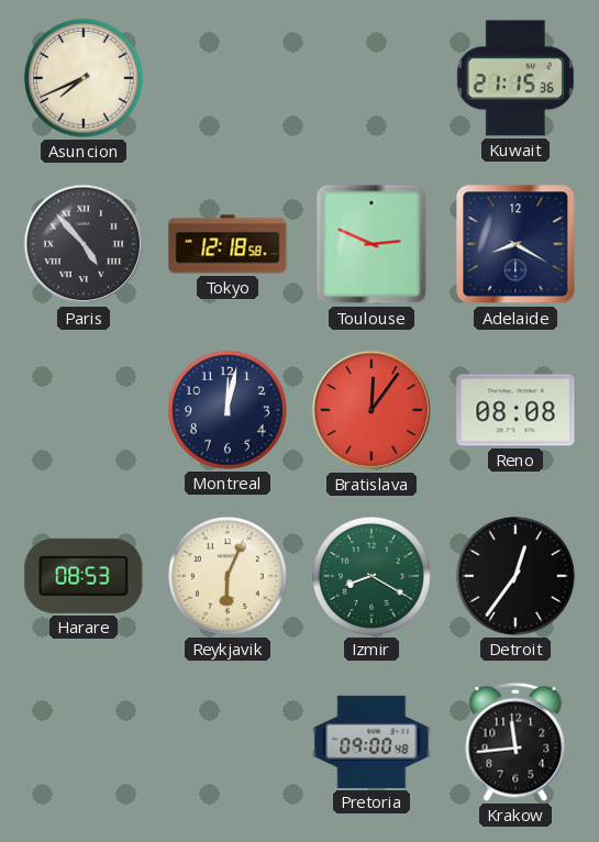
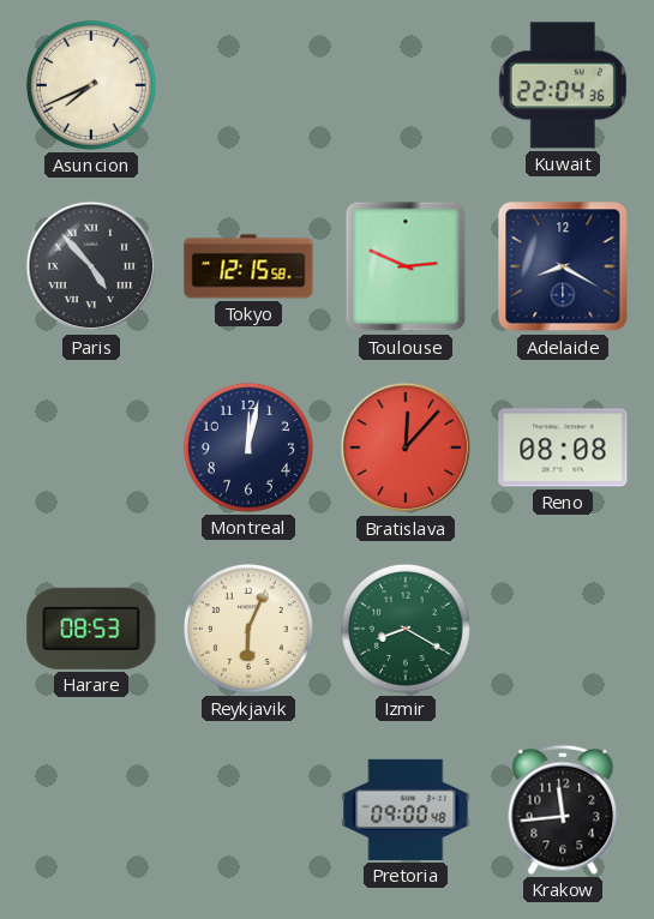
Kuwait: 21:15 -> 22:04 (563, 85)
Tokyo: 12:18 -> 12:15 (248, 266)
Bratislava: 12:06 -> 12:07 (406, 448)
Detroit: 12:36 -> none (515, 576)
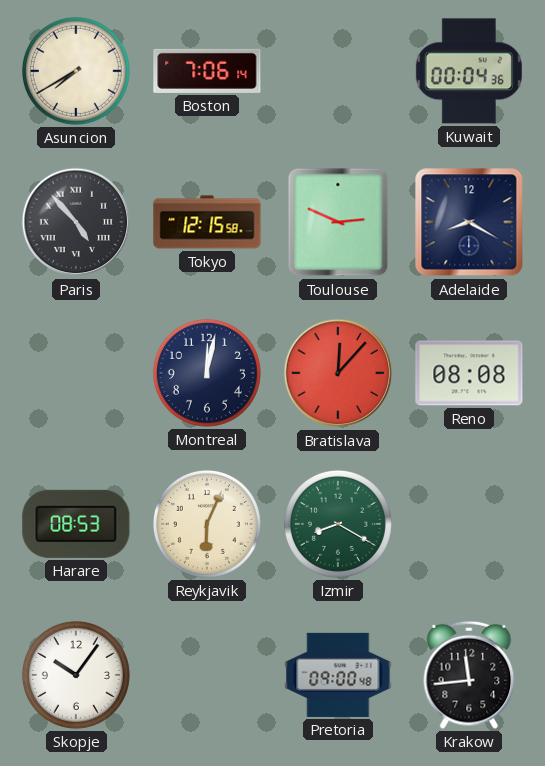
Asuncion: 7:41 -> 7:40 (76, 71)
Boston: none -> 7:06 (207, 71)
Kuwait: 22:04 -> 00:04 (469, 71)
Skopje: none -> 10:06 (76, 675)
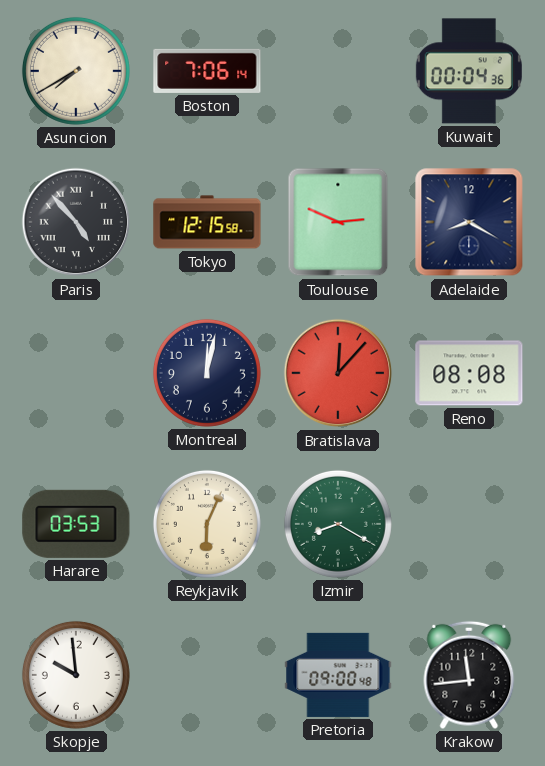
Harare: 08:53 -> 03:53 (76, 524)
Skopje: 10:06 -> 9:59 (76, 675)
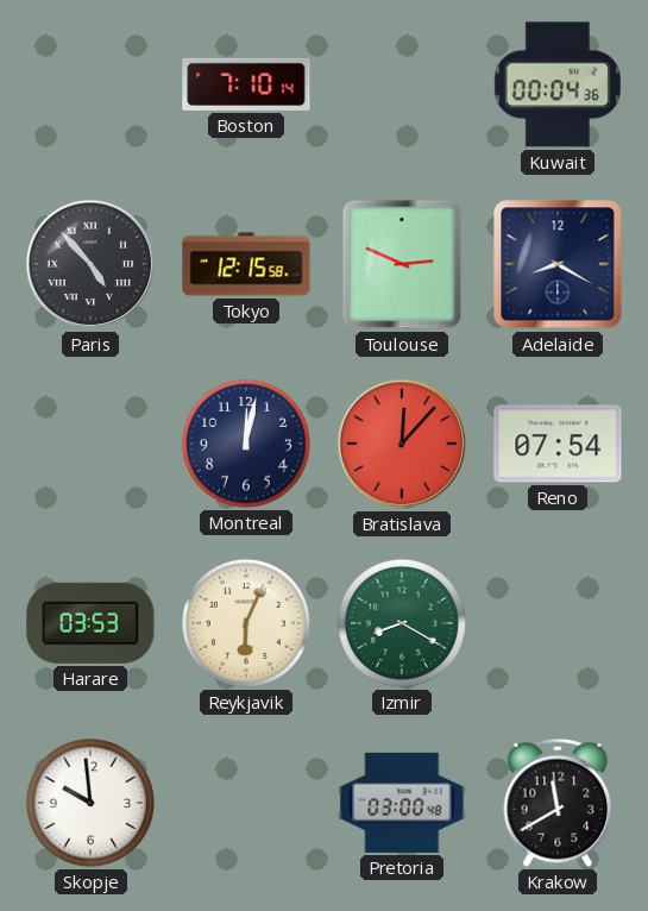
Asuncion: 7:40 -> none (76, 71)
Boston: 7:06 -> 7:10 (246, 84)
Reno: 08:08 -> 07:54 (558, 444)
Pretoria: 09:00 -> 03:00 (402, 803)
Krakow: 11:44 -> 11:40 (558, 803)
